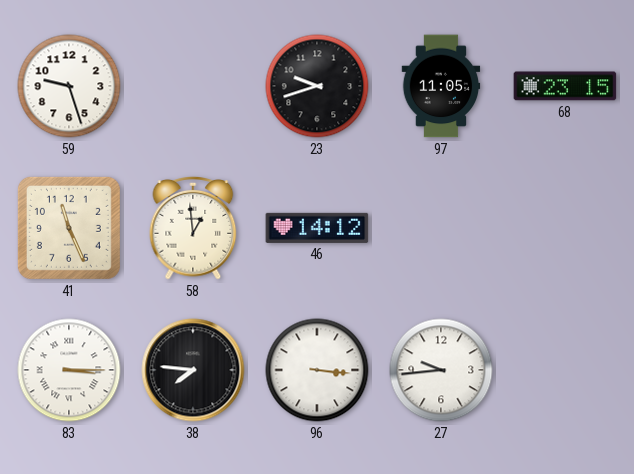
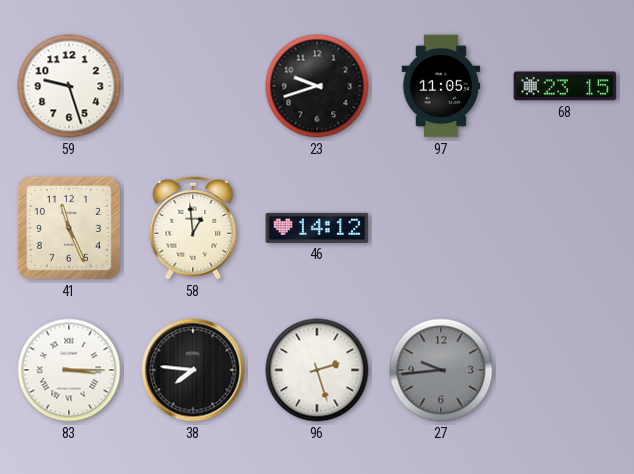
96: 3:16 -> 2:27 (317, 370)
27 dial: white -> grey (441, 370)
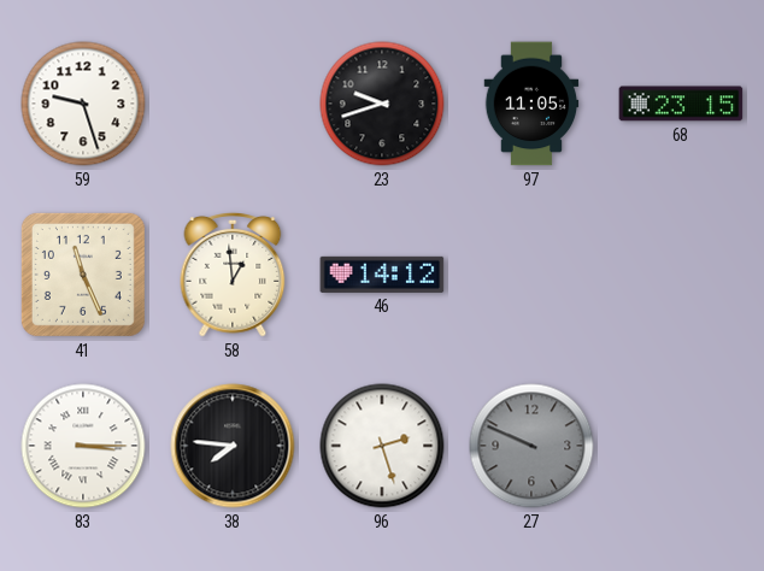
27: 9:44 -> 9:49 (531, 446)
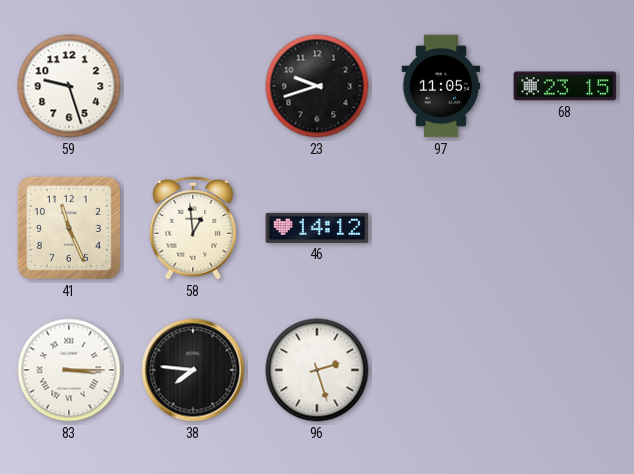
27: 9:49 -> none (531, 446)
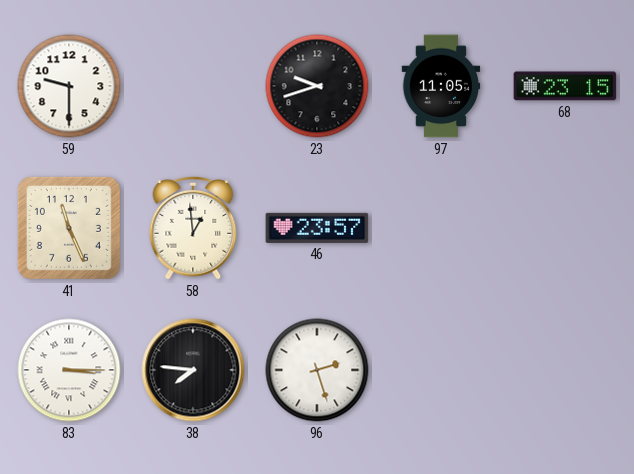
59: 9:27 -> 9:30 (69, 86)
46: 14:12 -> 23:57 (317, 228)
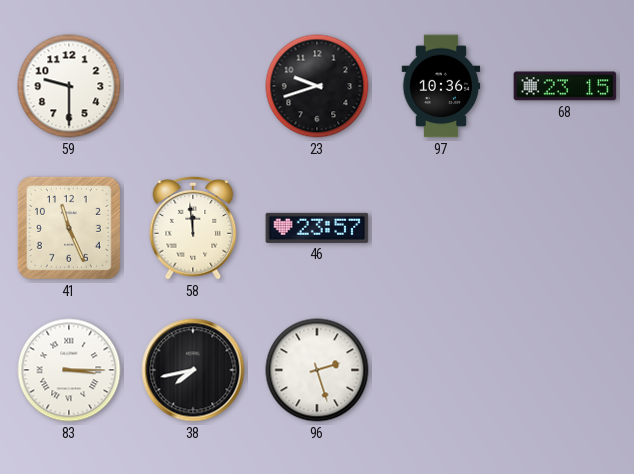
97: 11:05 -> 10:36 (441, 86)
58: 12:59 -> 11:59 (193, 229)
38: 7:46 -> 7:43 (193, 370)
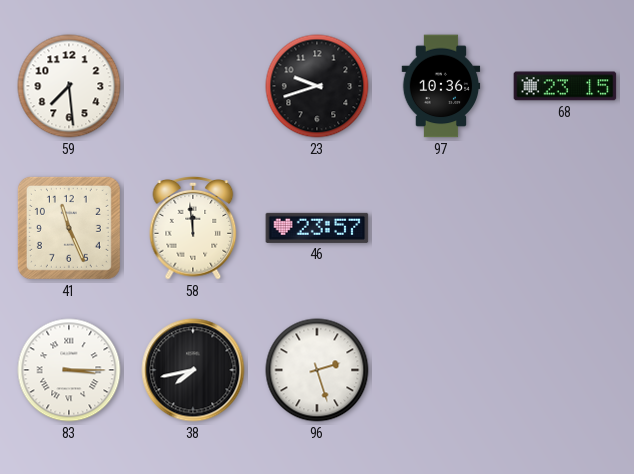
59: 9:30 -> 7:29 (69, 86)
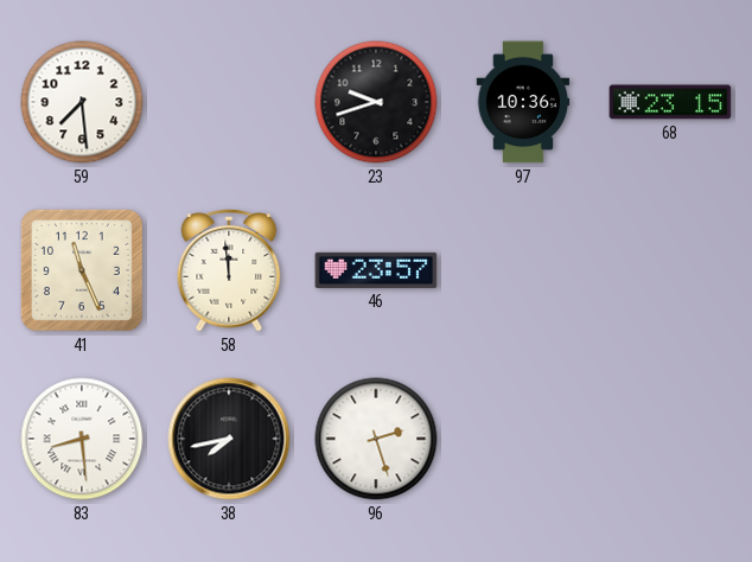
83: 3:15 -> 8:29 (82, 439)
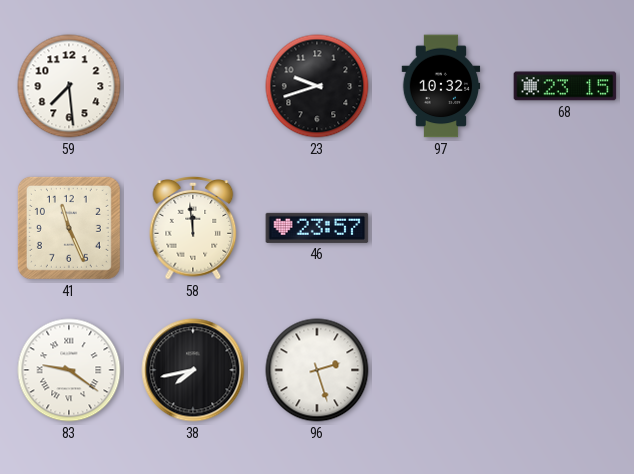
97: 10:36 -> 10:32 (441, 86)
83: 8:29 -> 9:21 (69, 370)
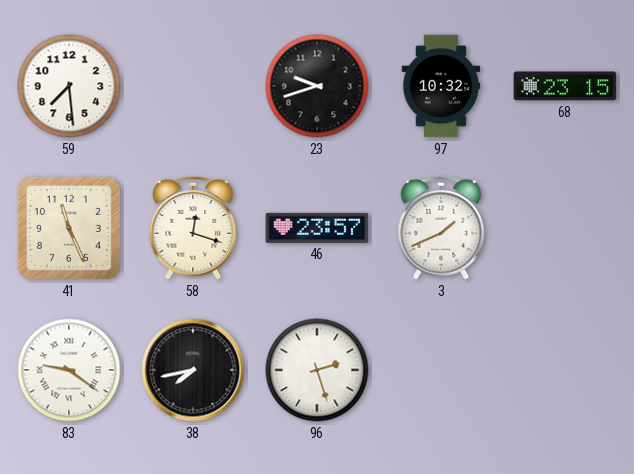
58: 11:59 -> 12:18 (193, 229)
3: none -> 1:41 (441, 229)
